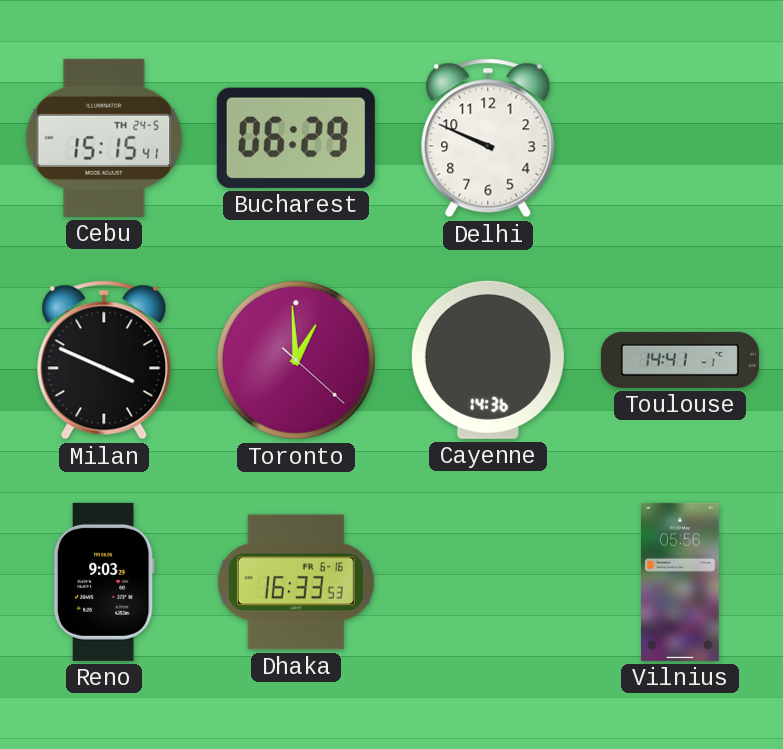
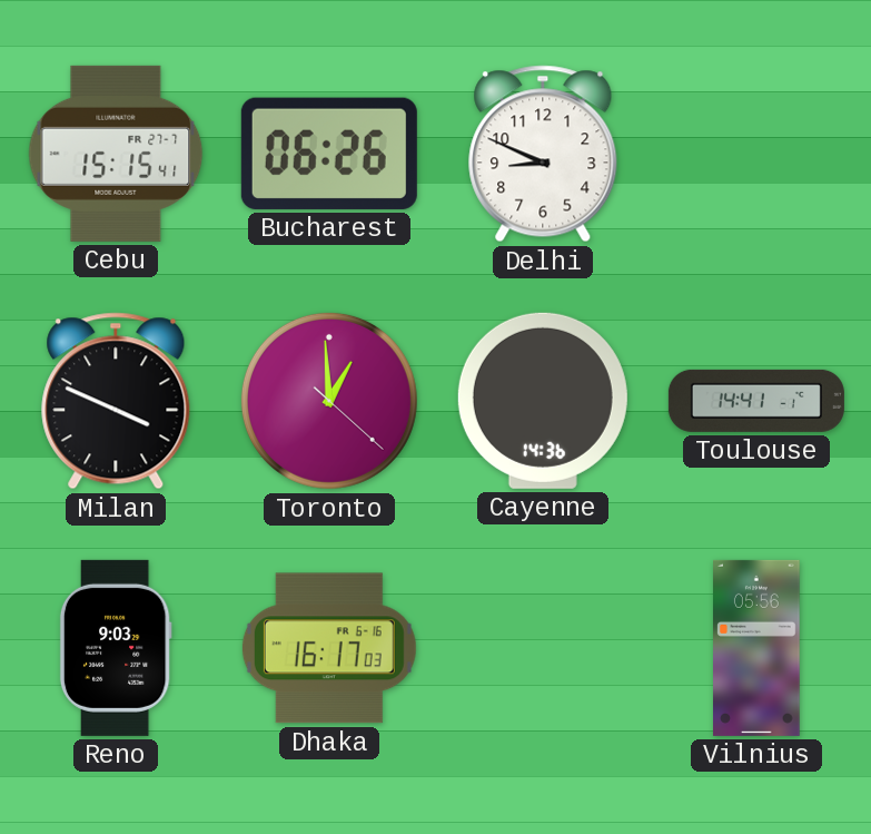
Cebu date: TH 24-5 -> FR 27-7 (116, 154)
Bucharest: 06:29 -> 06:26 (329, 154)
Delhi: 9:49 -> 8:49 (543, 154)
Dhaka: 16:33 -> 16:17 (329, 648)
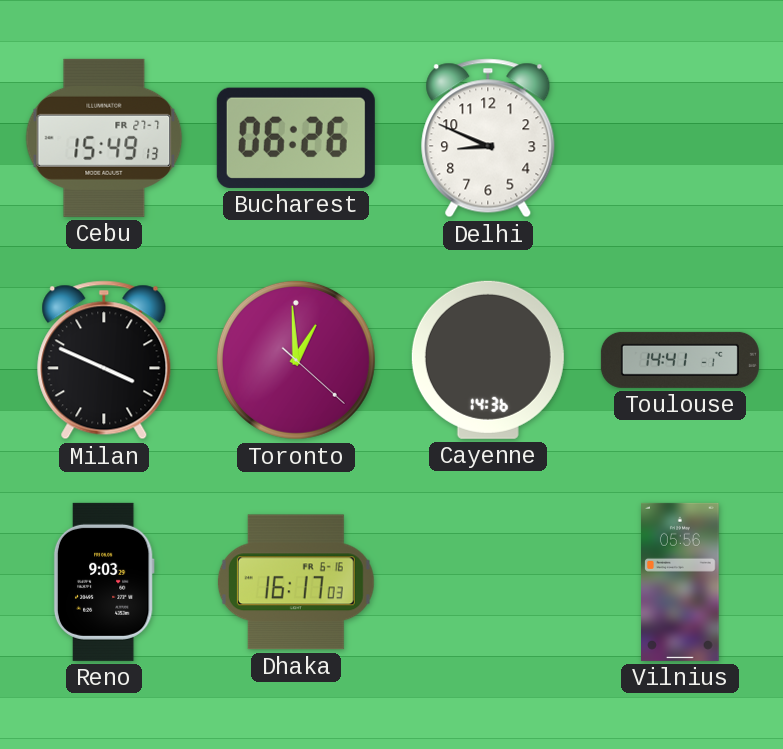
Cebu: 15:15 -> 15:49 (104, 138)
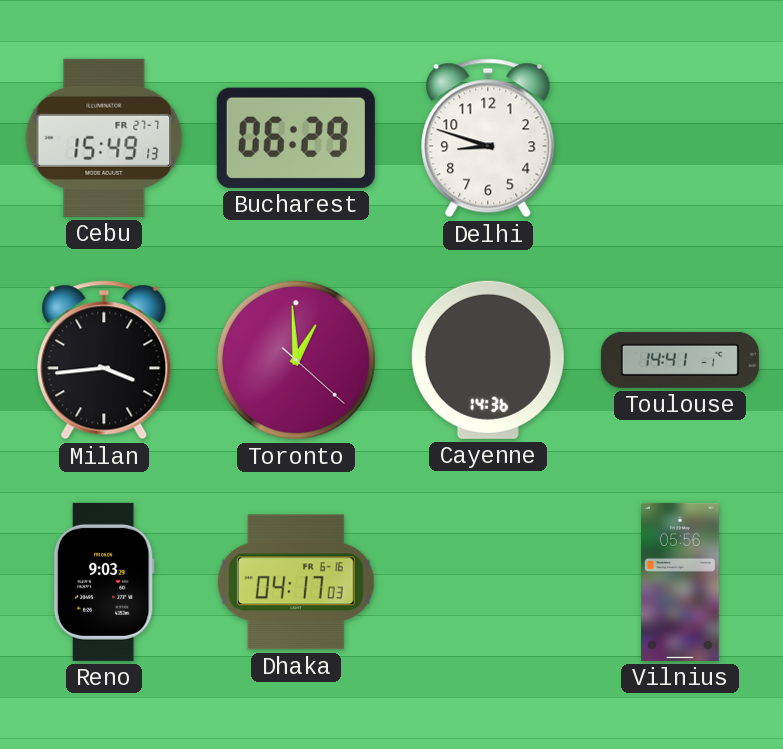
Bucharest: 06:26 -> 06:29 (296, 138)
Delhi: 8:49 -> 8:48 (488, 138)
Milan: 3:49 -> 3:44 (104, 360)
Dhaka: 16:17 -> 04:17 (296, 582)
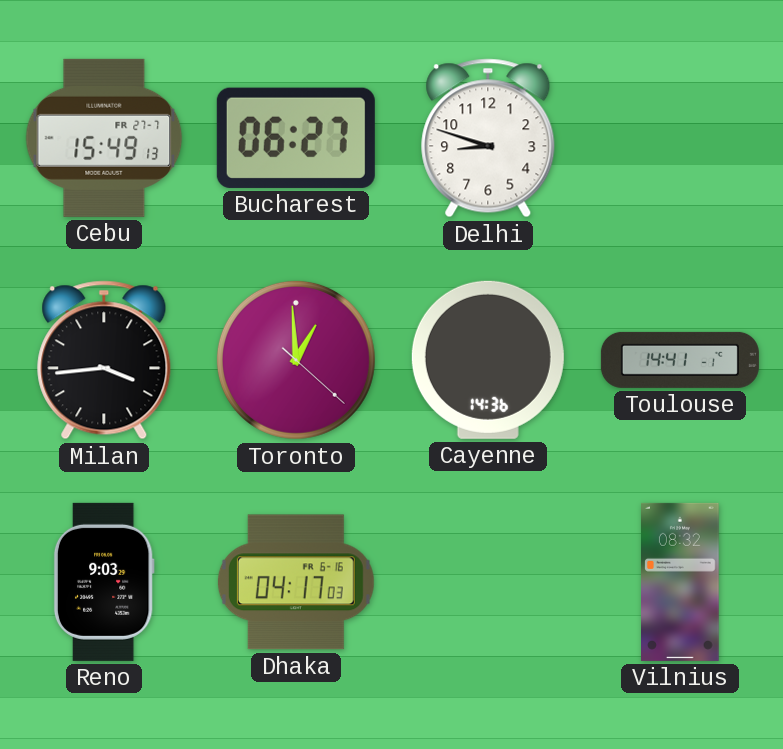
Bucharest: 06:29 -> 06:27 (296, 138)
Vilnius: 05:56 -> 08:32 (680, 582)
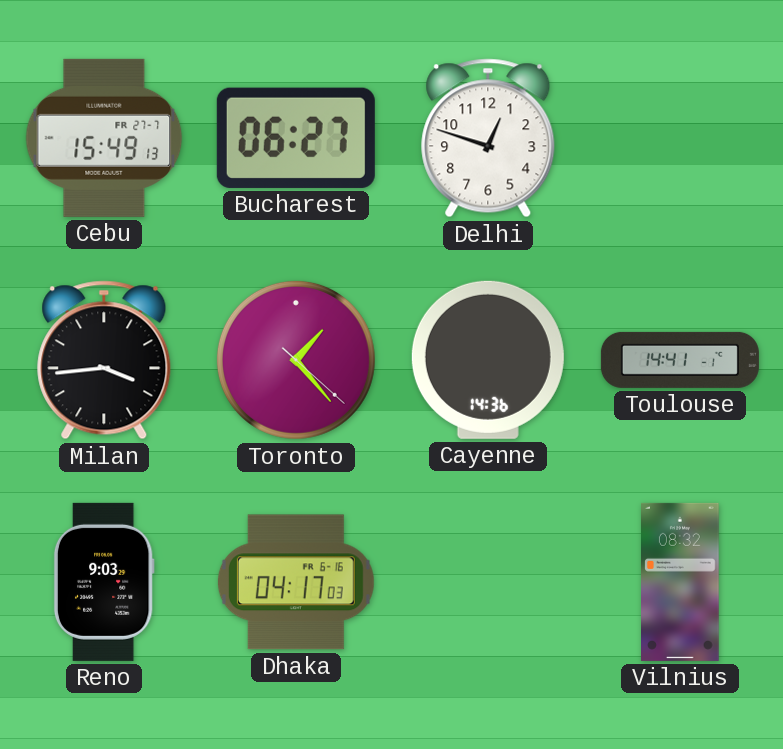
Delhi: 8:48 -> 12:48 (488, 138)
Toronto: 12:59 -> 1:23 (296, 360)
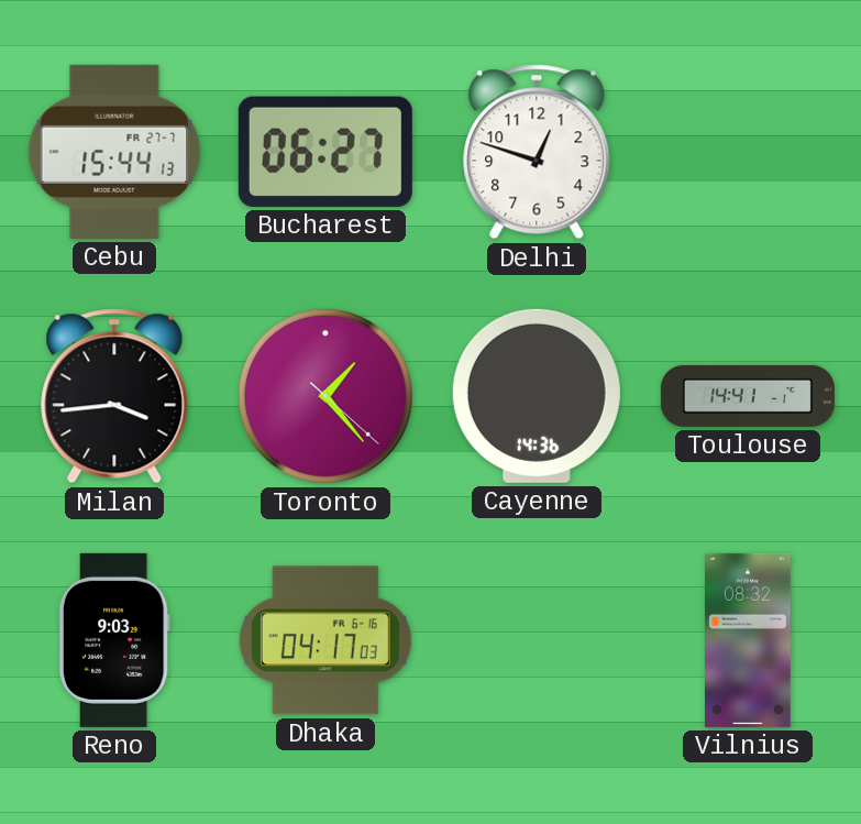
Cebu: 15:49 -> 15:44 (114, 152)
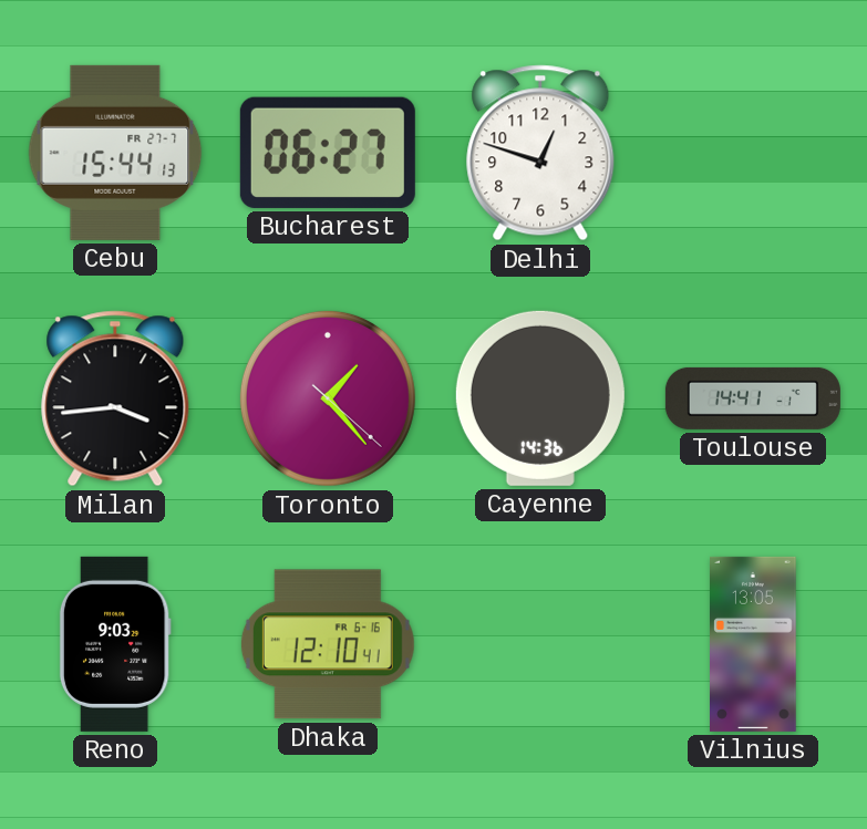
Dhaka: 04:17 -> 12:10 (328, 644)
Vilnius: 08:32 -> 13:05 (753, 644)
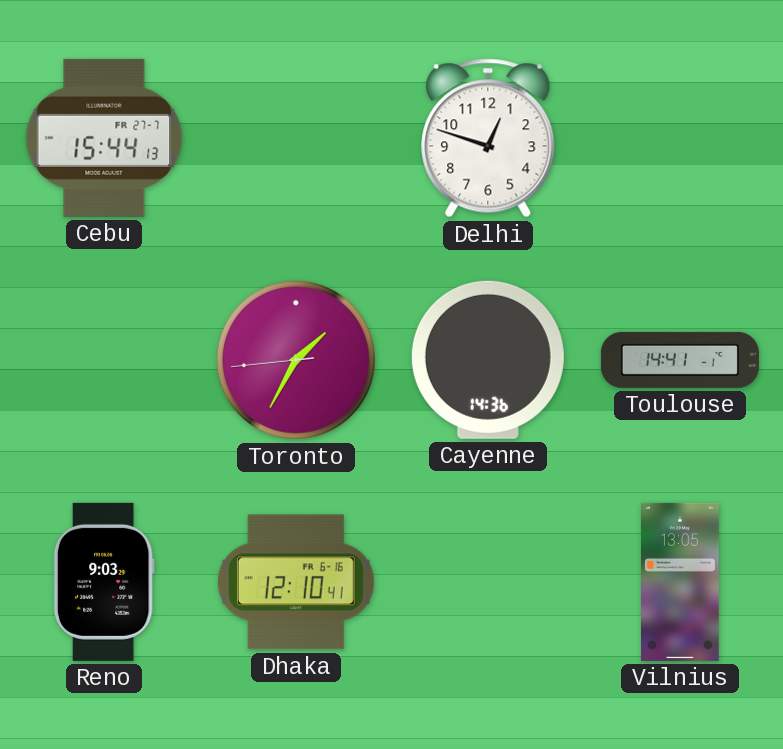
Bucharest: 06:27 -> none (328, 153)
Milan: 3:44 -> none (115, 398)
Toronto: 1:23 -> 1:34 (296, 360)
